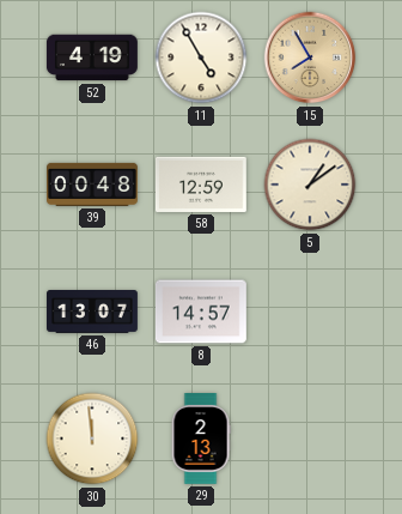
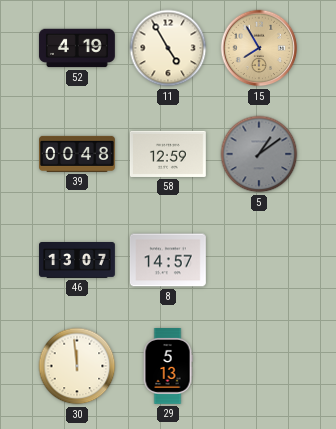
5 dial: cream -> grey (259, 154)
29: 2:13 -> 5:13 (168, 367)
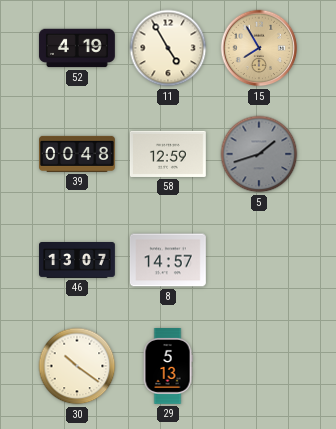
5: 1:09 -> 1:42 (259, 154)
30: 11:59 -> 10:21 (77, 366)
